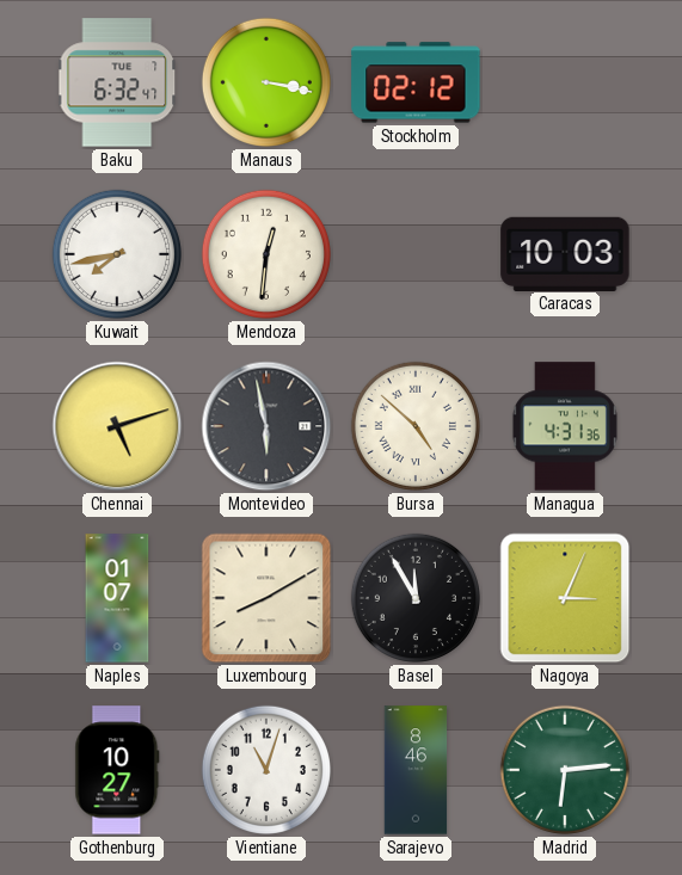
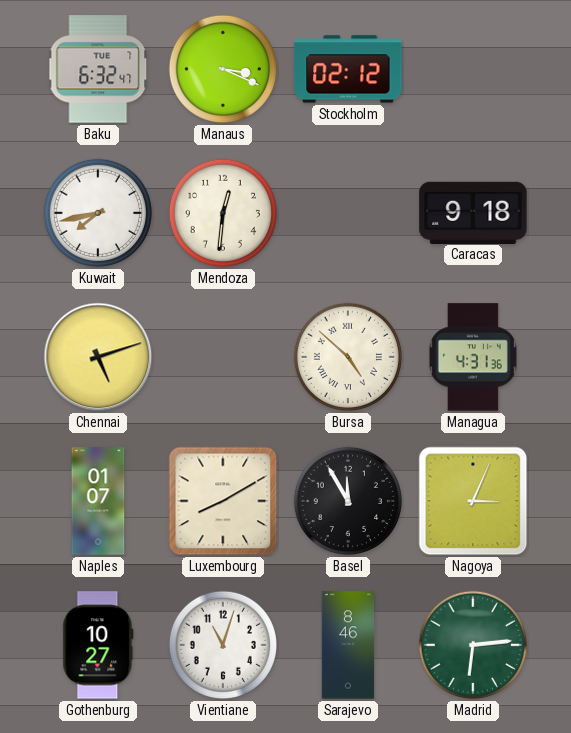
Manaus: 3:17 -> 3:19 (223, 69)
Caracas: 10:03 -> 9:18 (473, 212)
Montevideo: 5:58 -> none (266, 426)
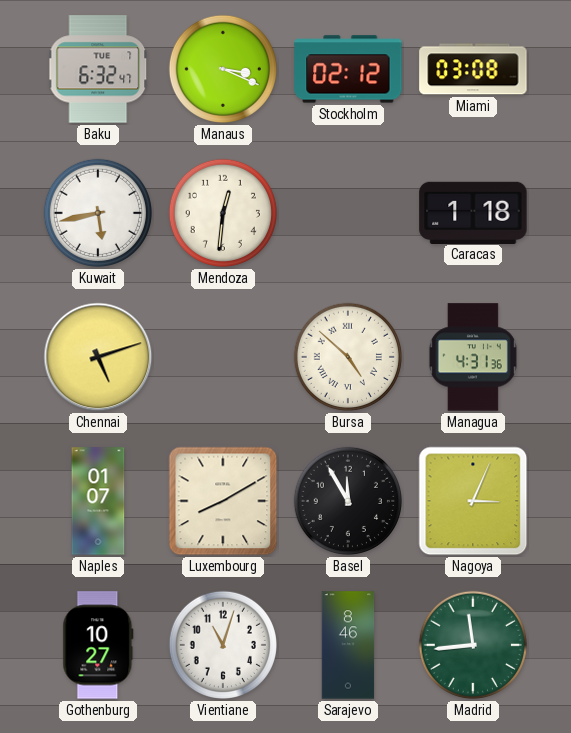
Miami: none -> 03:08 (473, 69)
Kuwait: 7:43 -> 5:43 (98, 213)
Caracas: 9:18 -> 1:18 (473, 212)
Madrid: 6:14 -> 11:44 (473, 645)
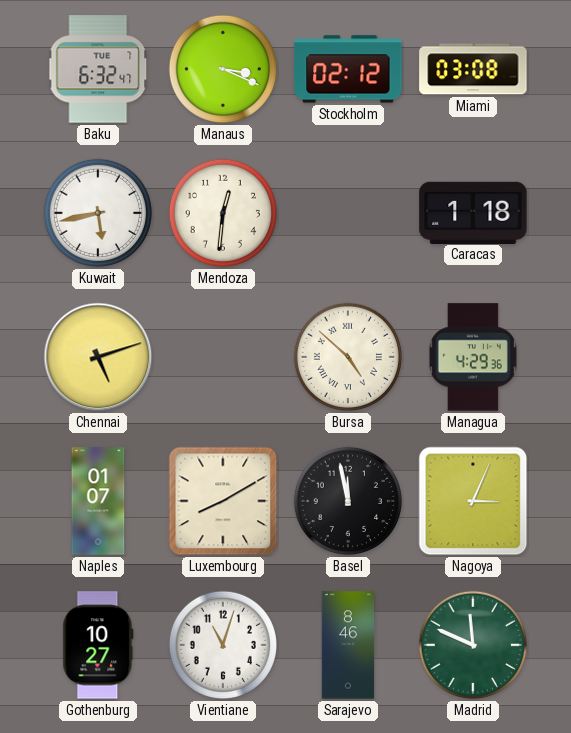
Managua: 4:31 -> 4:29 (473, 357)
Basel: 11:55 -> 11:58 (348, 501)
Madrid: 11:44 -> 11:49 (473, 645)
